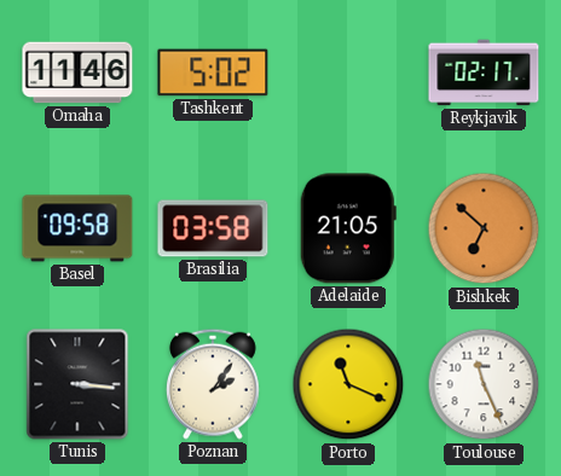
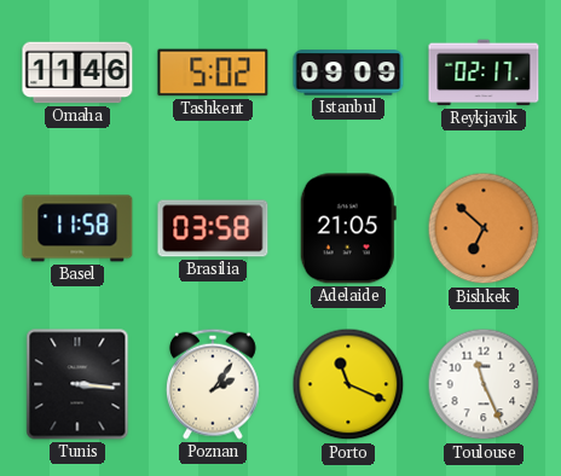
Istanbul: none -> 09:09 (348, 72)
Basel: 09:58 -> 11:58 (77, 228)
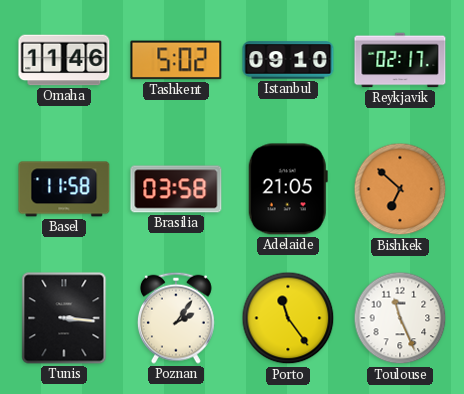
Istanbul: 09:09 -> 09:10 (288, 60)
Porto: 11:19 -> 11:24 (288, 318)
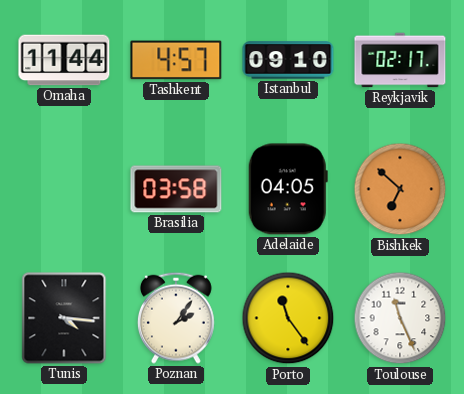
Omaha: 11:46 -> 11:44 (64, 60)
Tashkent: 5:02 -> 4:57 (176, 60)
Basel: 11:58 -> none (64, 189)
Adelaide: 21:05 -> 04:05 (288, 189)
Tunis: 3:16 -> 4:16 (64, 318)
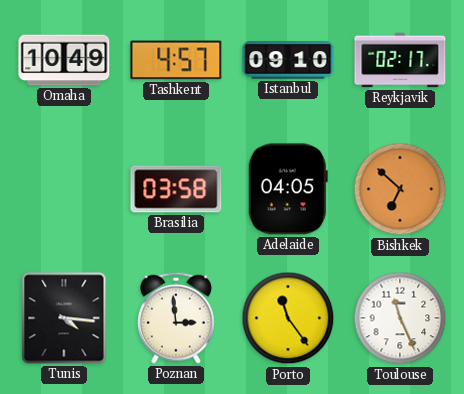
Omaha: 11:44 -> 10:49 (64, 60)
Poznan: 2:06 -> 2:59 (176, 318)
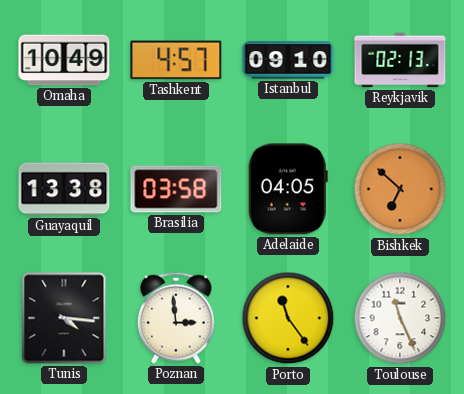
Reykjavik: 02:17 -> 02:13 (400, 60)
Guayaquil: none -> 13:38 (64, 189)
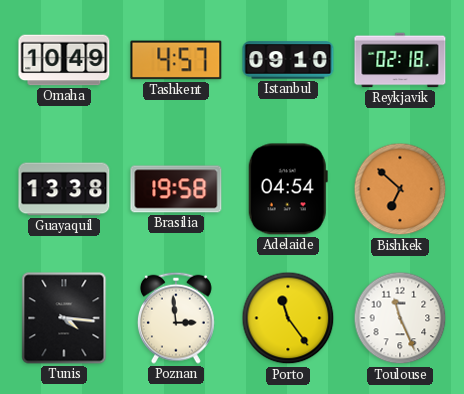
Reykjavik: 02:13 -> 02:18 (400, 60)
Brasilia: 03:58 -> 19:58 (176, 189)
Adelaide: 04:05 -> 04:54 (288, 189)
